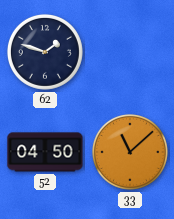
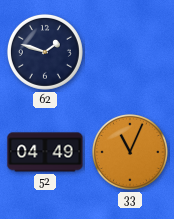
52: 04:50 -> 04:49 (45, 152)
33: 11:08 -> 11:04 (130, 152)
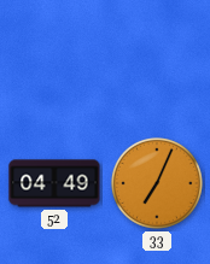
62: 1:48 -> none (45, 52)
33: 11:04 -> 7:04 (157, 183)
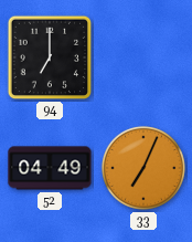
94: none -> 7:00 (50, 57)
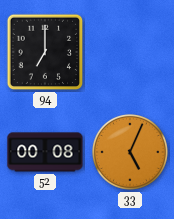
52: 04:49 -> 00:08 (45, 152)
33: 7:04 -> 5:04 (130, 152)
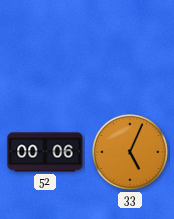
94: 7:00 -> none (45, 52)
52: 00:08 -> 00:06 (45, 152)
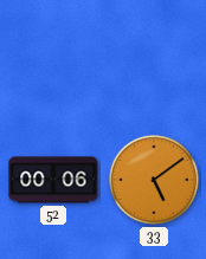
33: 5:04 -> 5:09 (154, 180)
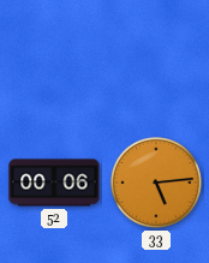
33: 5:09 -> 5:14 (156, 183)
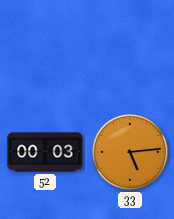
52: 00:06 -> 00:03 (45, 152)
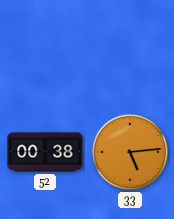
52: 00:03 -> 00:38 (45, 152)
